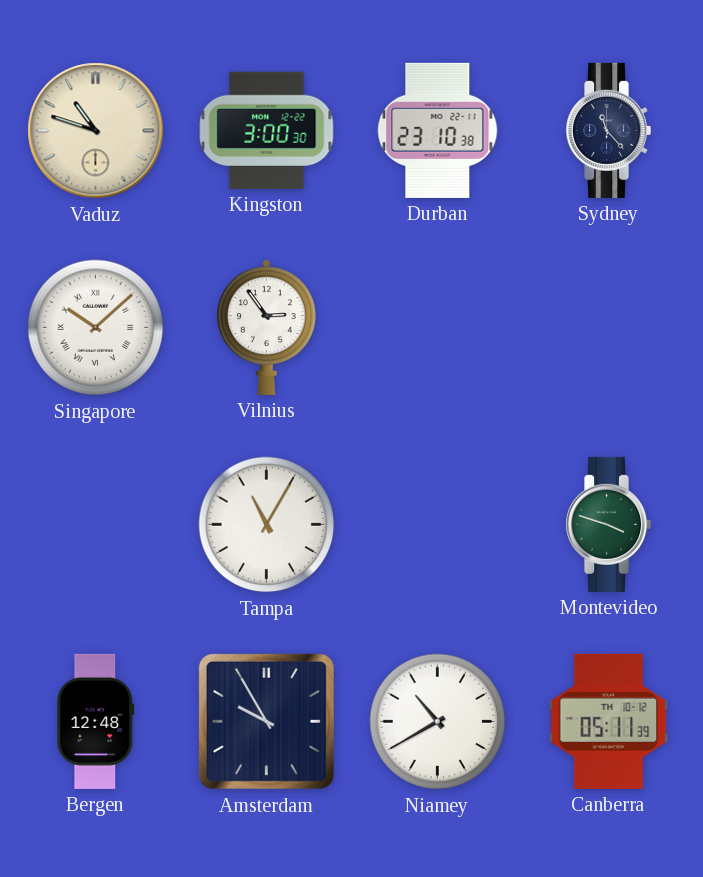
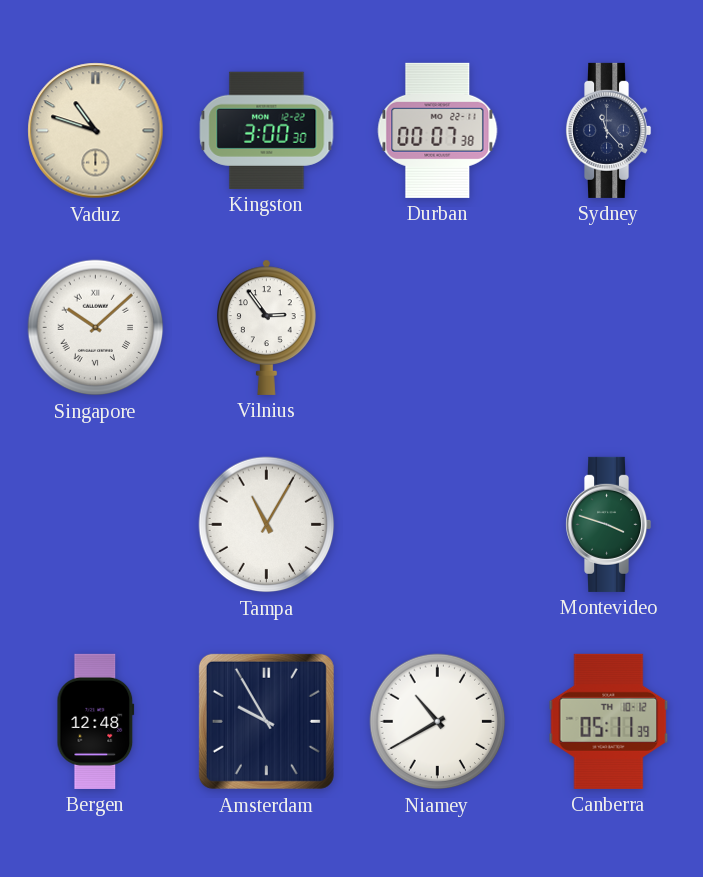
Durban: 23:10 -> 00:07 (438, 130)
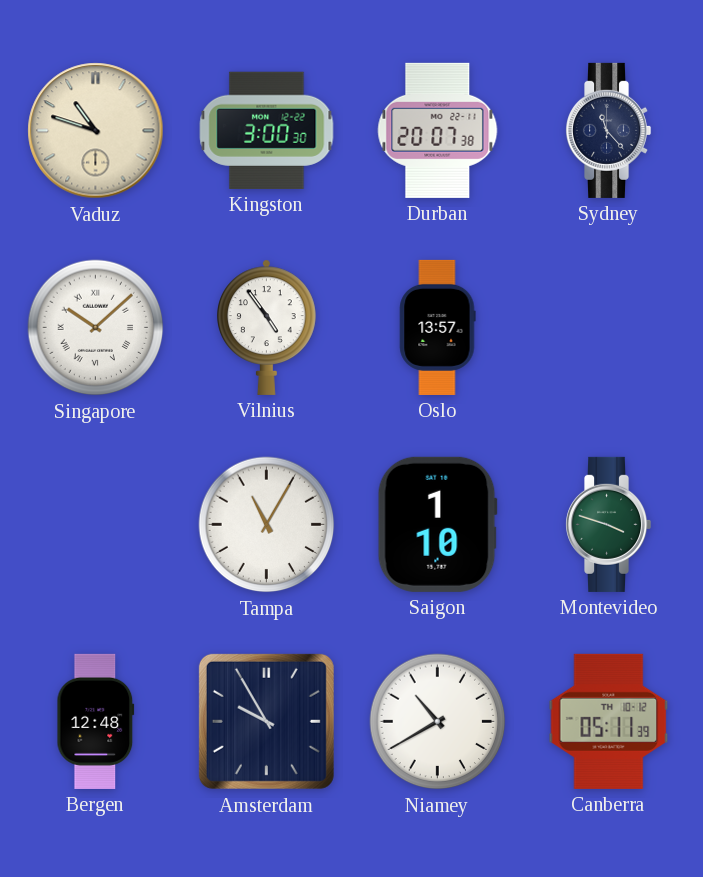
Durban: 00:07 -> 20:07 (438, 130)
Vilnius: 2:54 -> 4:54 (267, 327)
Oslo: none -> 13:57 (438, 327)
Saigon: none -> 1:10 (437, 524)
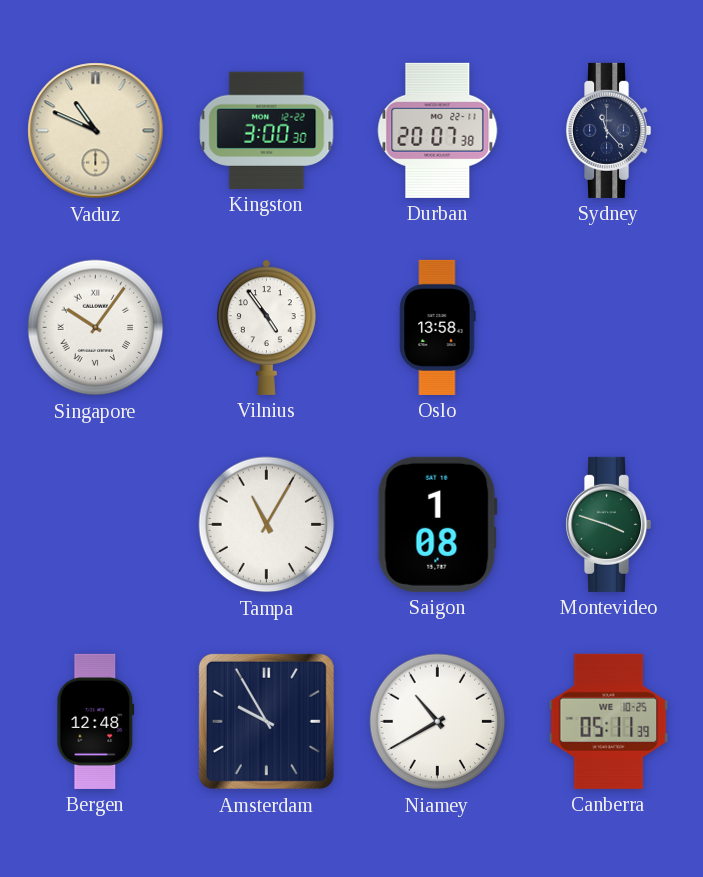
Vaduz: 10:48 -> 10:49 (96, 131)
Singapore: 10:08 -> 10:06 (96, 328)
Oslo: 13:57 -> 13:58 (438, 327)
Saigon: 1:10 -> 1:08 (437, 524)
Canberra date: TH 10-12 -> WE 10-25 (609, 721)
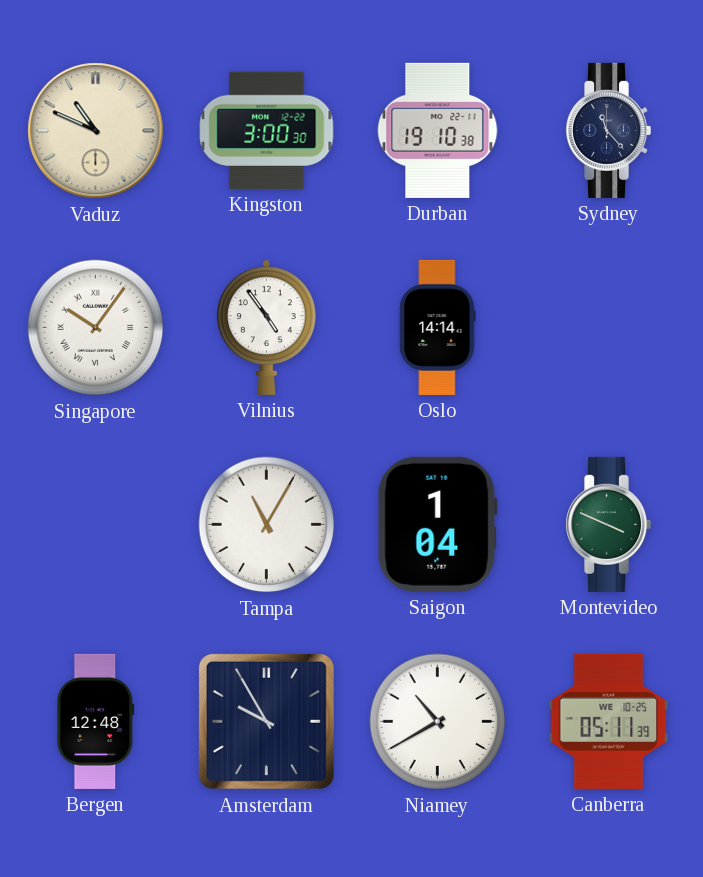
Durban: 20:07 -> 19:10 (438, 130)
Oslo: 13:58 -> 14:14 (438, 327)
Saigon: 1:08 -> 1:04 (437, 524)
Montevideo: 3:48 -> 3:49 (609, 524)
